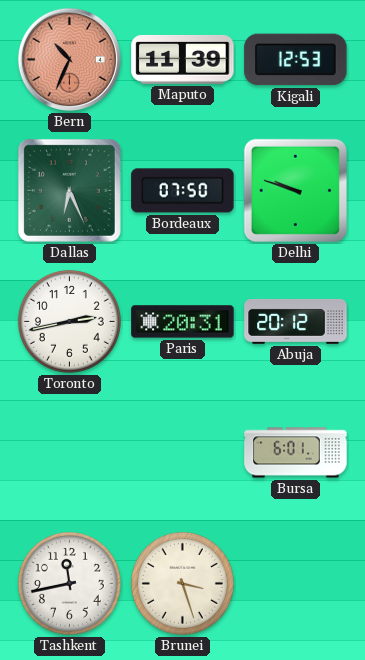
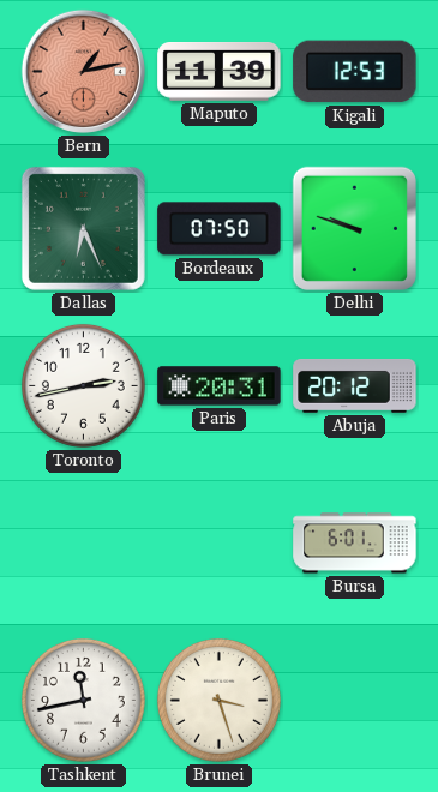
Bern: 10:34 -> 1:13 (83, 71)
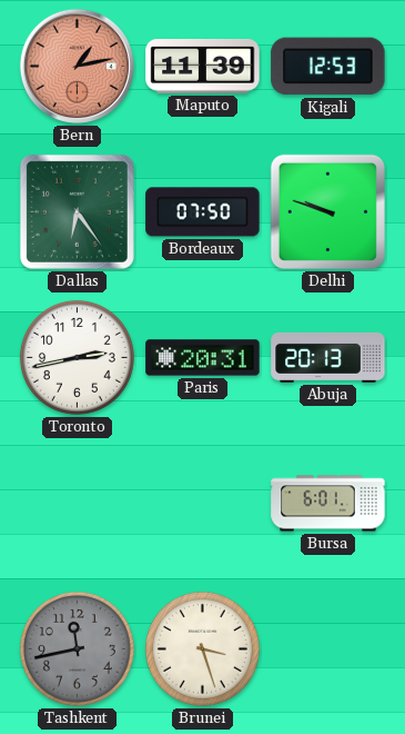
Dallas: 6:26 -> 6:24 (77, 211)
Abuja: 20:12 -> 20:13 (328, 357)
Tashkent dial: white -> grey (77, 648)
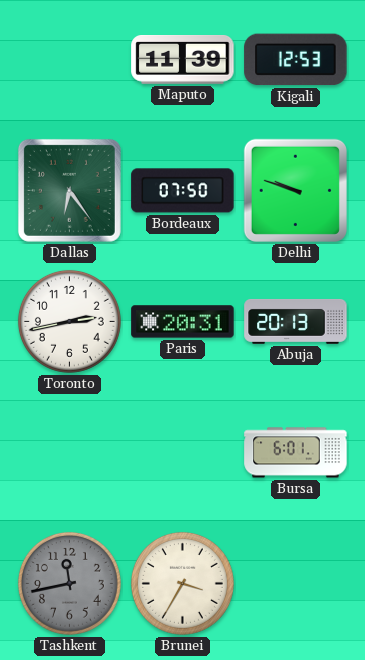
Bern: 1:13 -> none (77, 66)
Brunei: 3:27 -> 3:35 (182, 583)
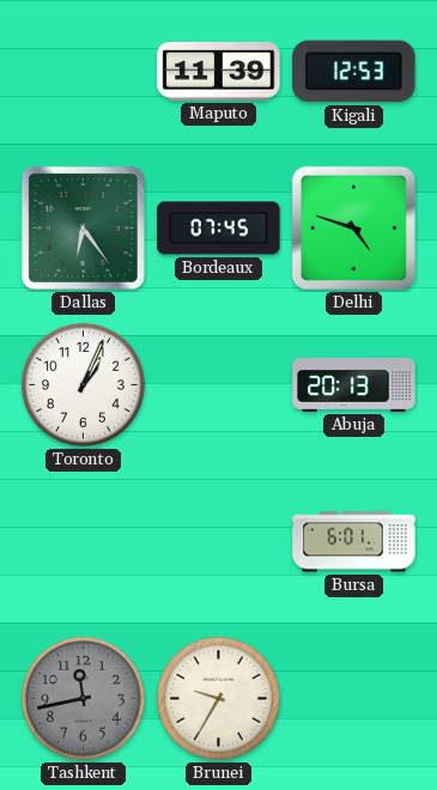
Bordeaux: 07:50 -> 07:45 (219, 229)
Delhi: 9:48 -> 4:48 (353, 227)
Toronto: 2:43 -> 1:04 (83, 384)
Paris: 20:31 -> none (183, 322)
Brunei: 3:35 -> 9:35 (218, 698)
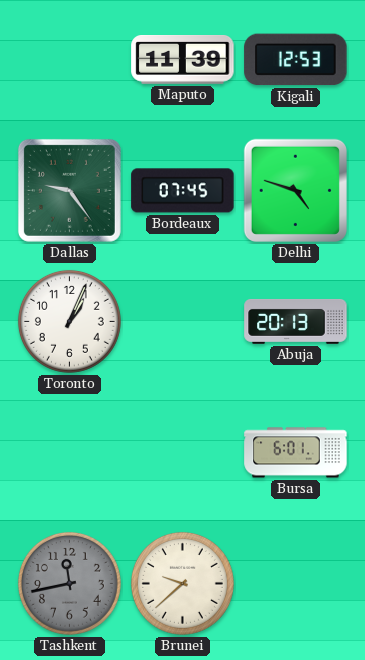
Dallas: 6:24 -> 9:24 (69, 190)
Brunei: 9:35 -> 9:38 (182, 583)
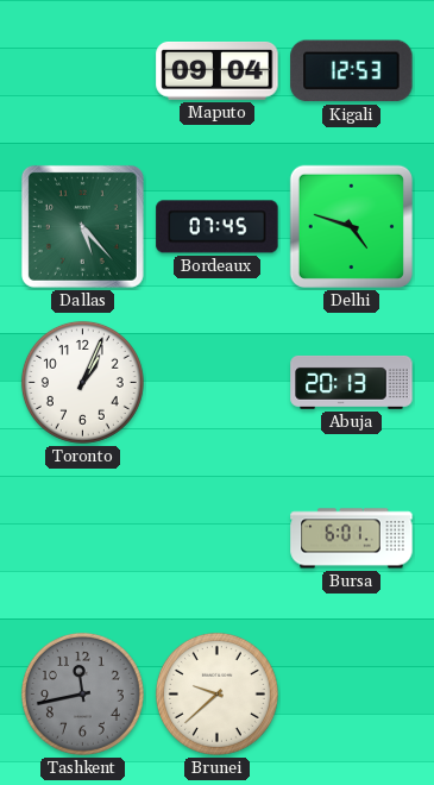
Maputo: 11:39 -> 09:04 (218, 71)
Dallas: 9:24 -> 5:23 (82, 226)
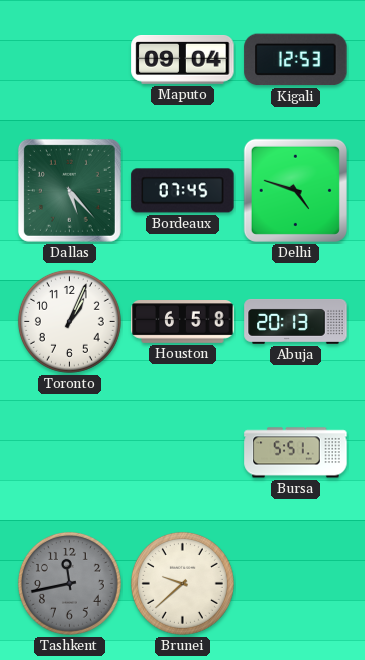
Houston: none -> 6:58 (183, 322)
Bursa: 6:01 -> 5:51 (296, 453)
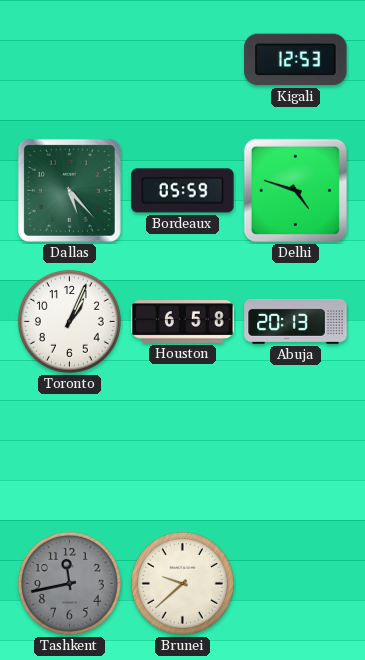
Maputo: 09:04 -> none (183, 60)
Bordeaux: 07:45 -> 05:59 (183, 191)
Bursa: 5:51 -> none (296, 453)
